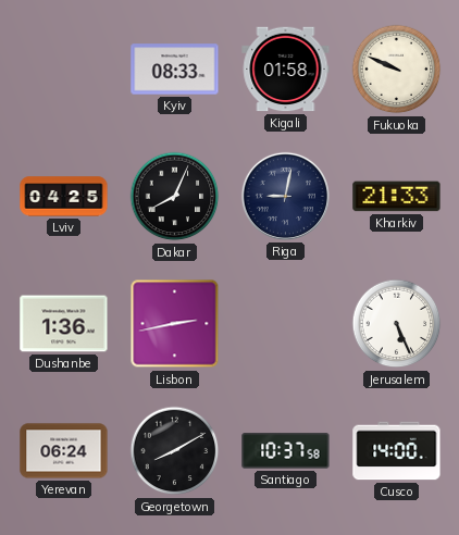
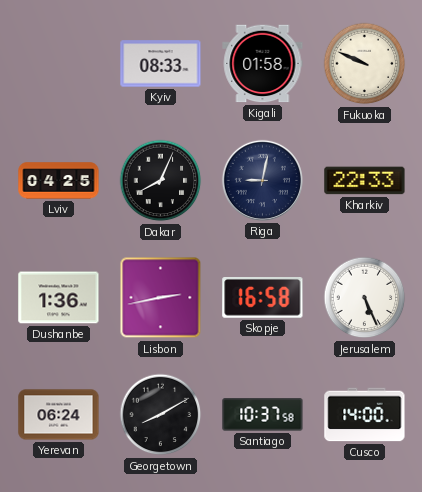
Kharkiv: 21:33 -> 22:33 (365, 181)
Skopje: none -> 16:58 (263, 298)
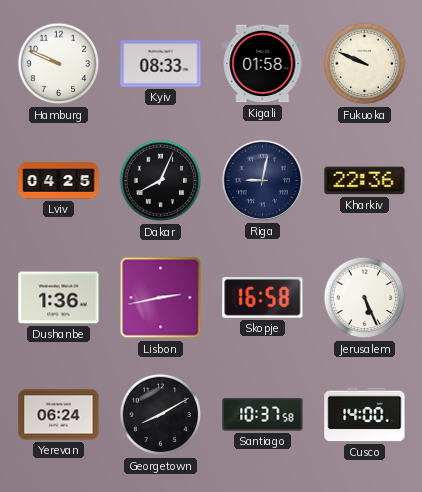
Hamburg: none -> 9:49 (59, 64)
Kharkiv: 22:33 -> 22:36 (365, 181)
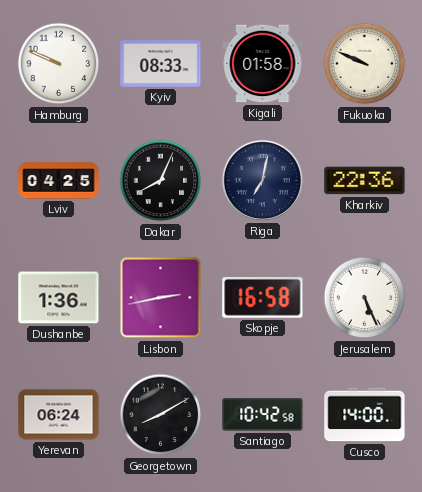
Riga: 9:02 -> 7:02 (262, 180)
Santiago: 10:37 -> 10:42 (263, 415)
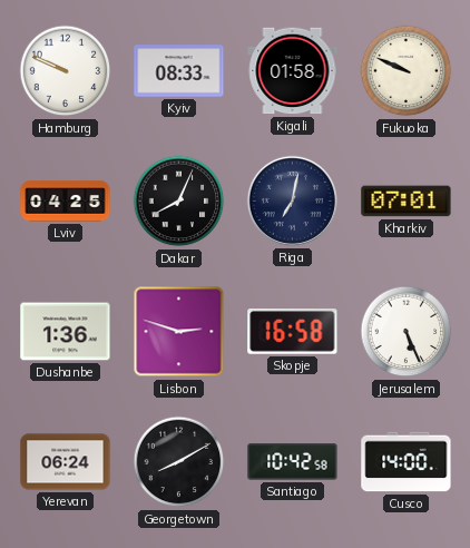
Kharkiv: 22:36 -> 07:01 (407, 202)
Lisbon: 2:43 -> 2:48 (179, 332)
